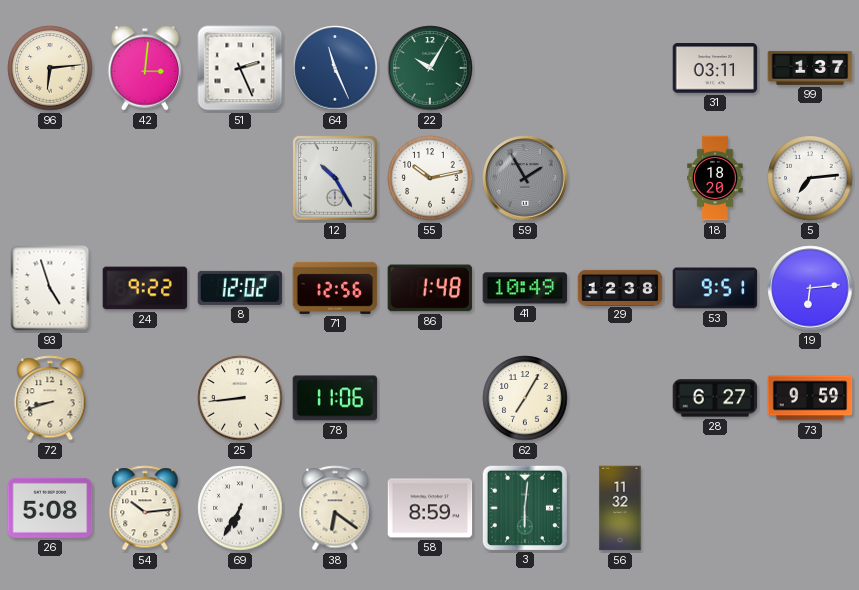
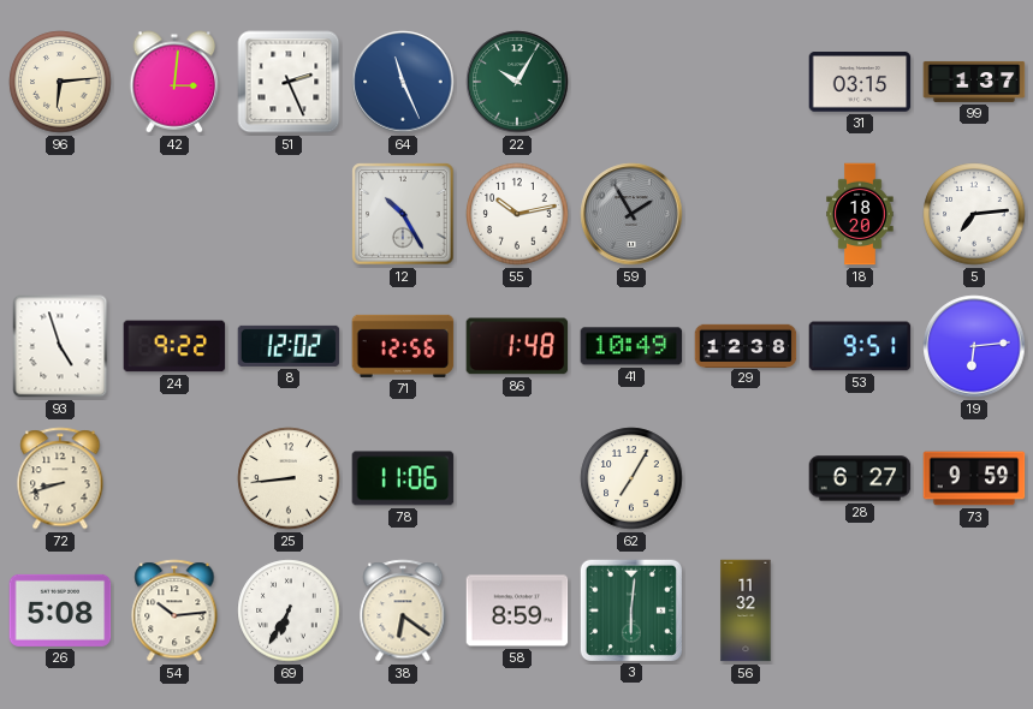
31: 03:11 -> 03:15 (860, 82)
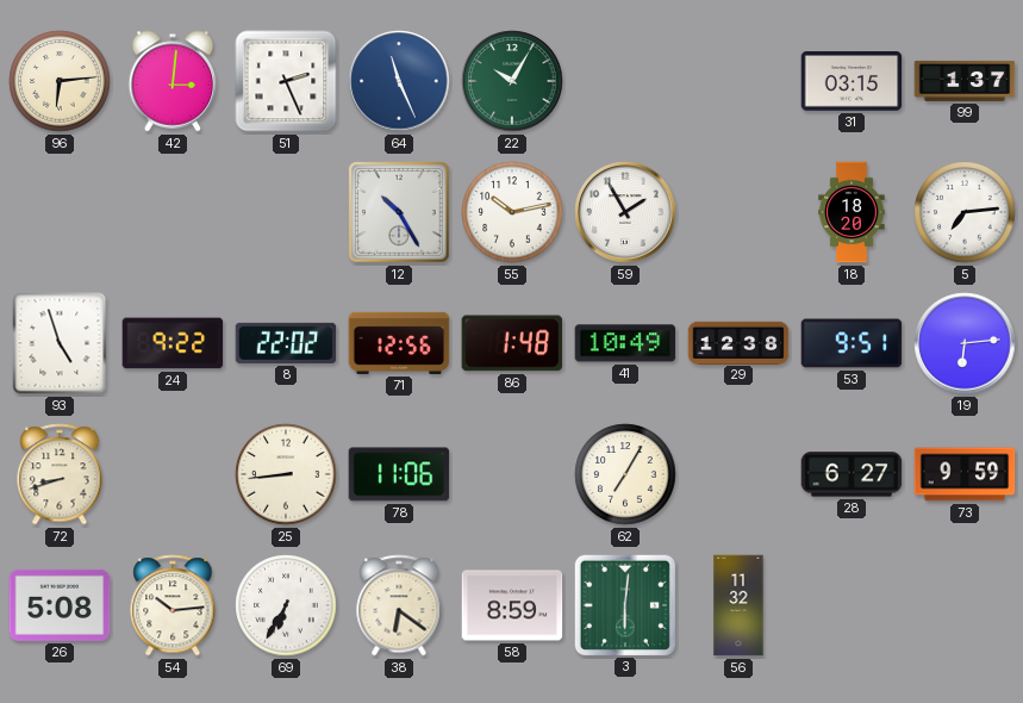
59 dial: grey -> white (625, 212)
8: 12:02 -> 22:02 (286, 343)
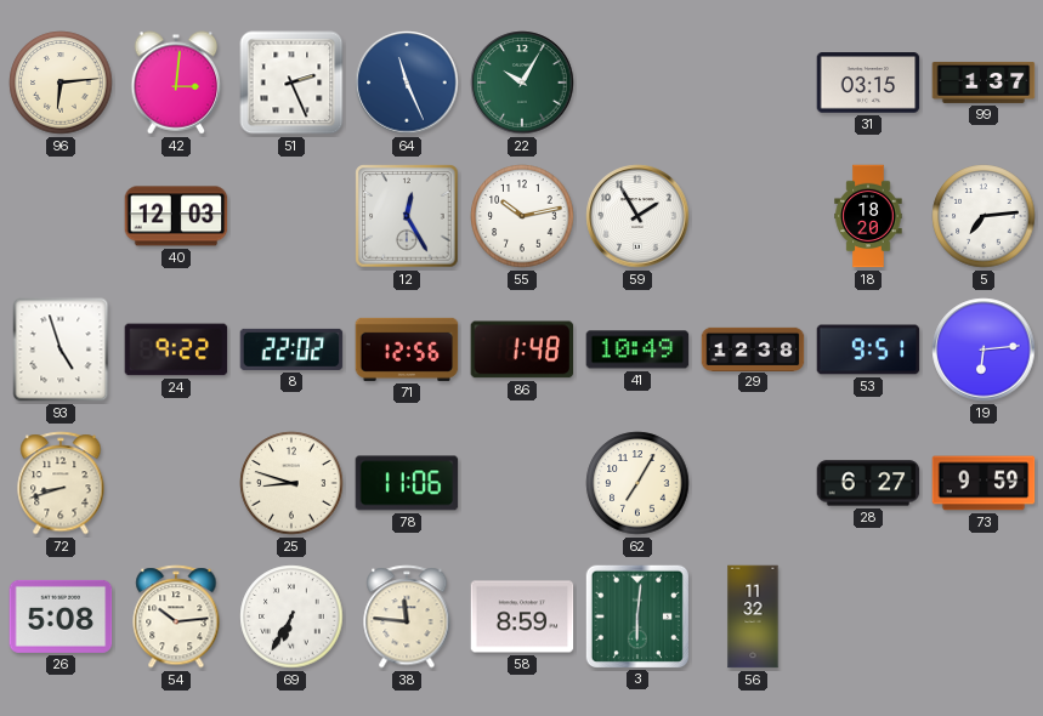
40: none -> 12:03 (176, 216)
12: 10:25 -> 12:25 (407, 216)
25: 8:44 -> 8:48 (291, 483)
38: 6:21 -> 11:46 (407, 616)
